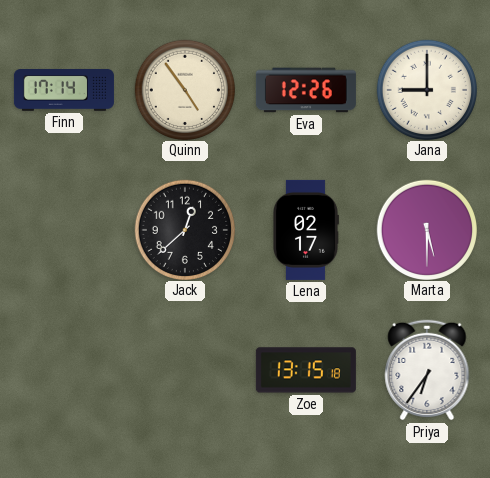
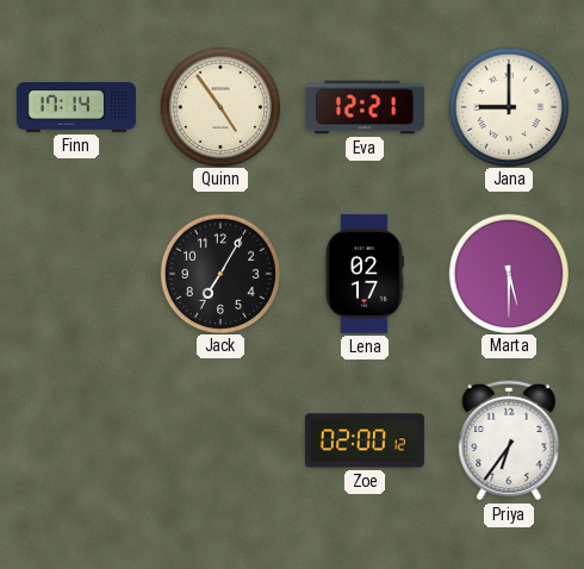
Eva: 12:26 -> 12:21 (365, 107)
Jack: 12:38 -> 7:05 (219, 273)
Zoe: 13:15 -> 02:00 (365, 440)
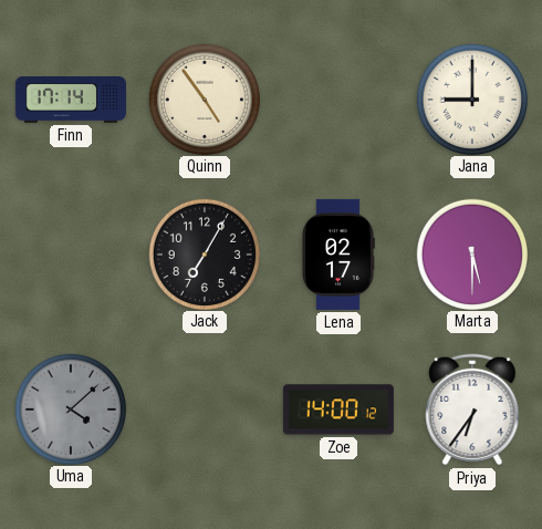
Eva: 12:21 -> none (365, 107)
Uma: none -> 4:08 (70, 408)
Zoe: 02:00 -> 14:00 (338, 409)
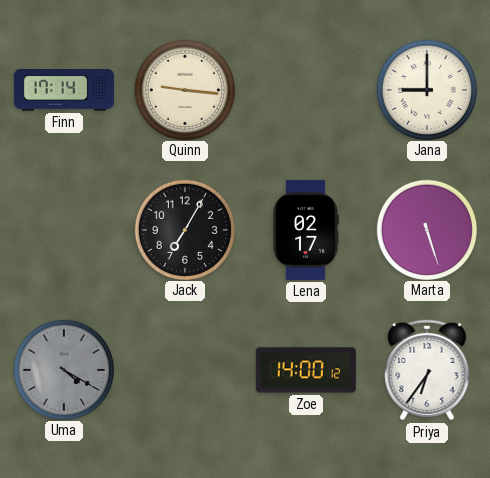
Quinn: 4:54 -> 9:16 (184, 89)
Marta: 5:30 -> 5:27 (426, 229)
Uma: 4:08 -> 4:20 (63, 369)
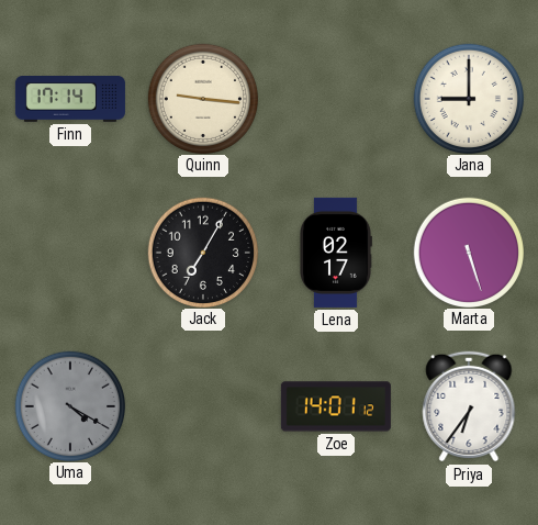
Zoe: 14:00 -> 14:01 (336, 406)
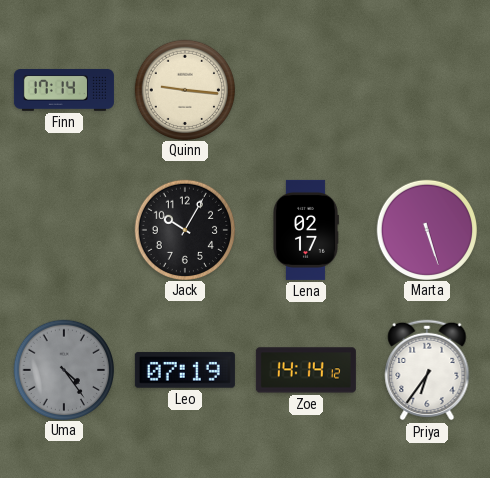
Jana: 9:00 -> none (468, 98)
Jack: 7:05 -> 10:05 (184, 229)
Uma: 4:20 -> 4:24 (63, 369)
Leo: none -> 07:19 (185, 370)
Zoe: 14:01 -> 14:14 (306, 370)
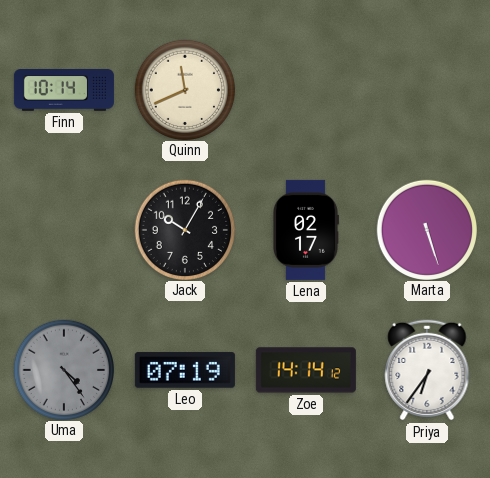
Finn: 17:14 -> 10:14 (64, 91)
Quinn: 9:16 -> 11:41 (184, 89)
